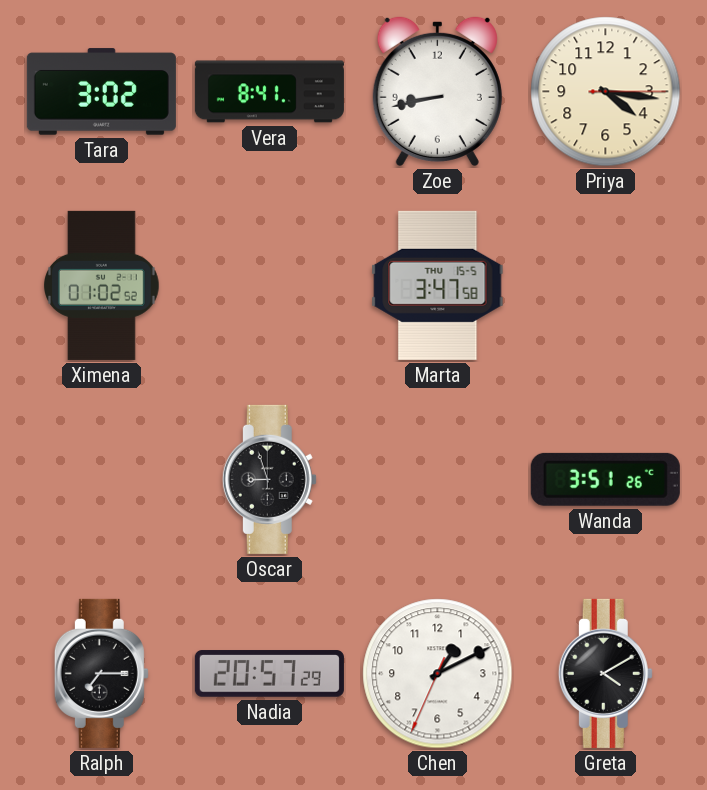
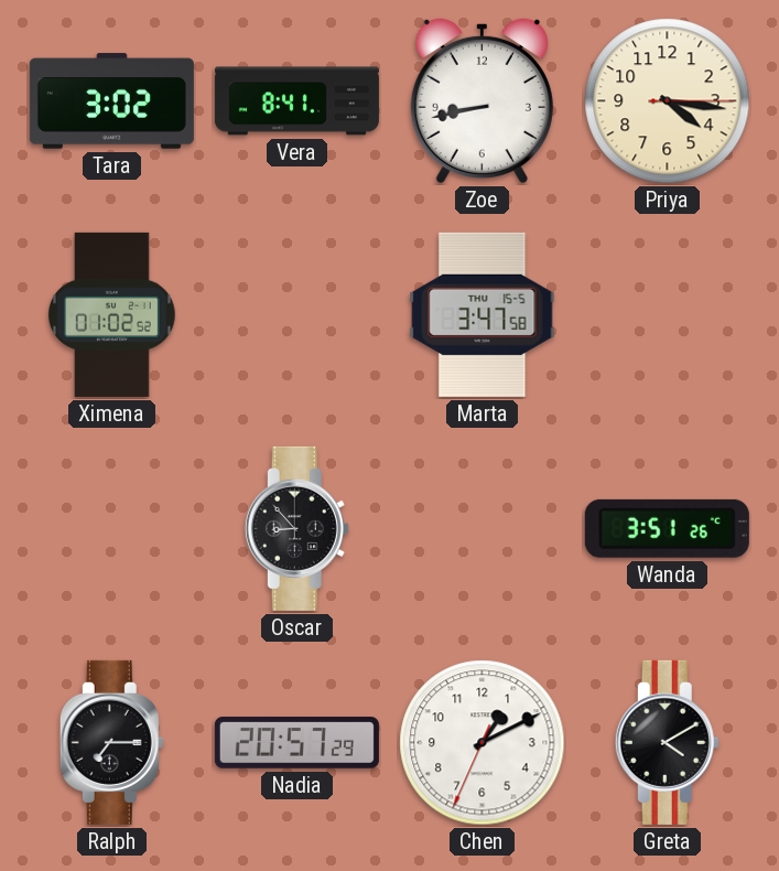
Oscar: 8:57 -> 8:53 (296, 528)
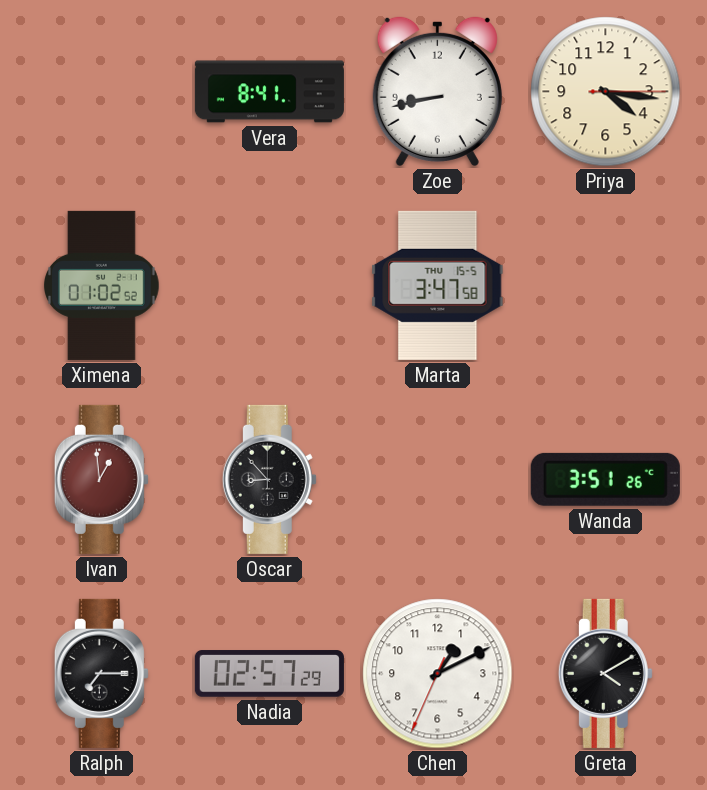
Tara: 3:02 -> none (111, 101)
Ivan: none -> 12:59 (101, 479)
Nadia: 20:57 -> 02:57 (269, 674)
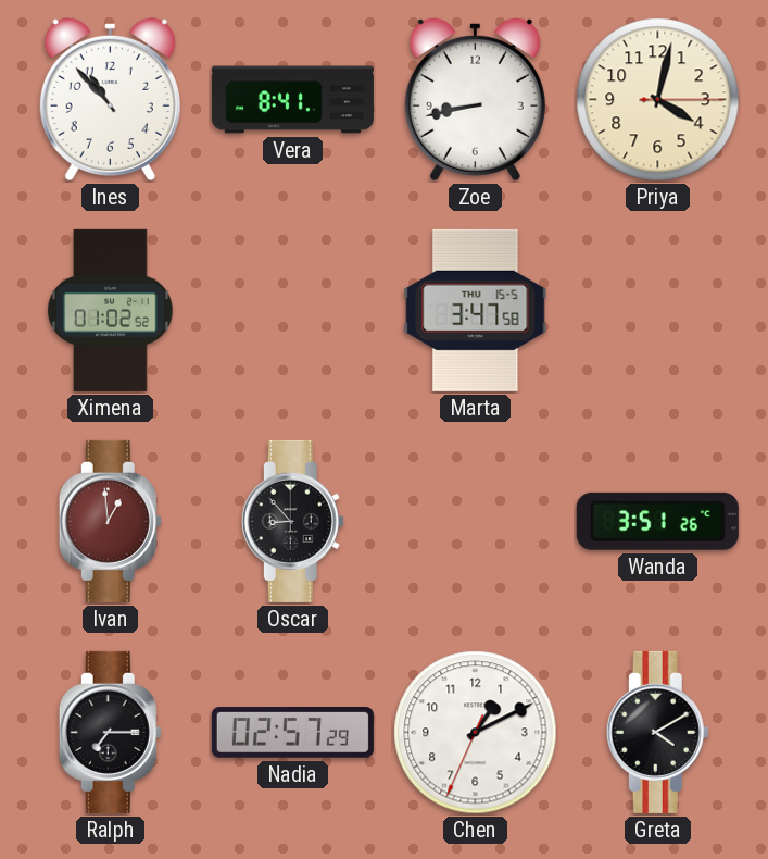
Ines: none -> 10:53 (110, 99)
Priya: 4:16 -> 4:02 (658, 100)
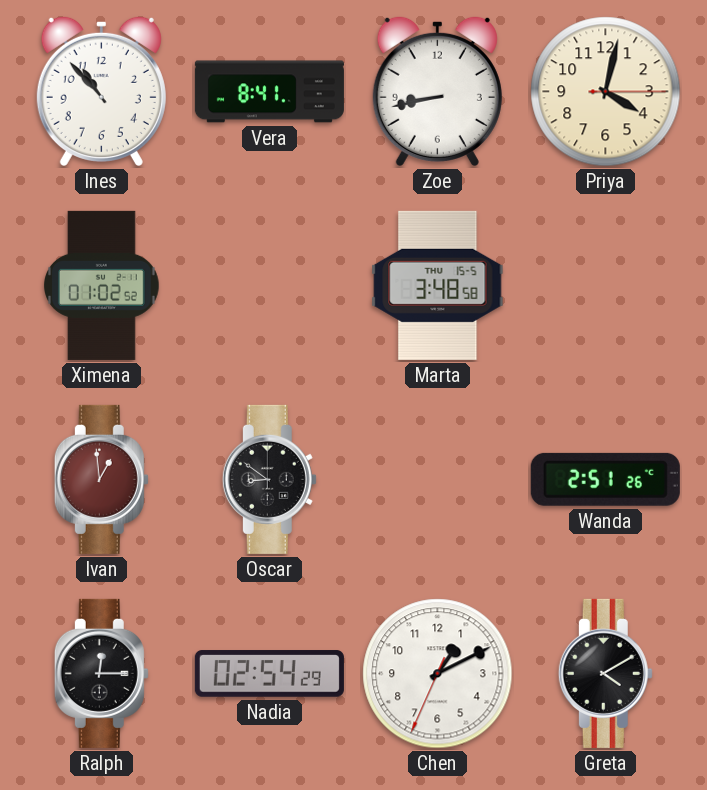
Marta: 3:47 -> 3:48 (438, 285)
Oscar: 8:53 -> 8:51 (269, 479)
Wanda: 3:51 -> 2:51 (605, 479)
Ralph: 7:15 -> 12:15 (101, 673)
Nadia: 02:57 -> 02:54 (269, 674)
